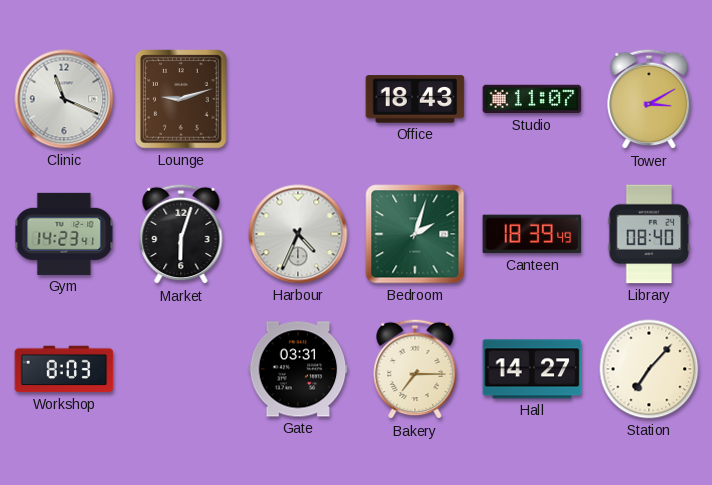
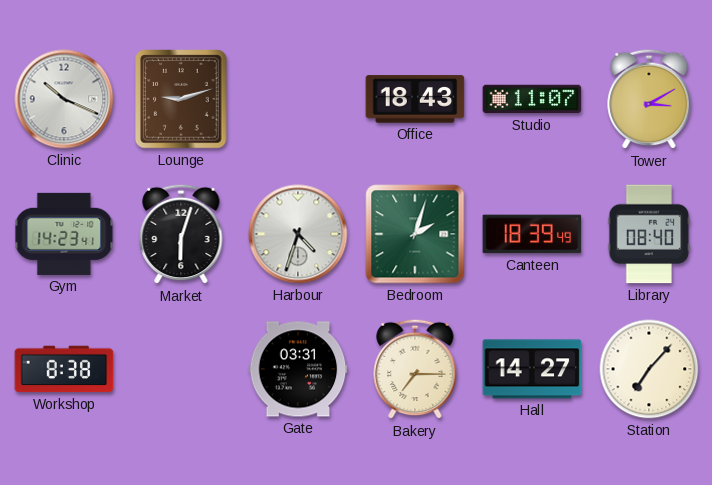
Clinic: 11:19 -> 10:19 (64, 99)
Harbour: 4:34 -> 4:33 (298, 234)
Workshop: 8:03 -> 8:38 (64, 369)
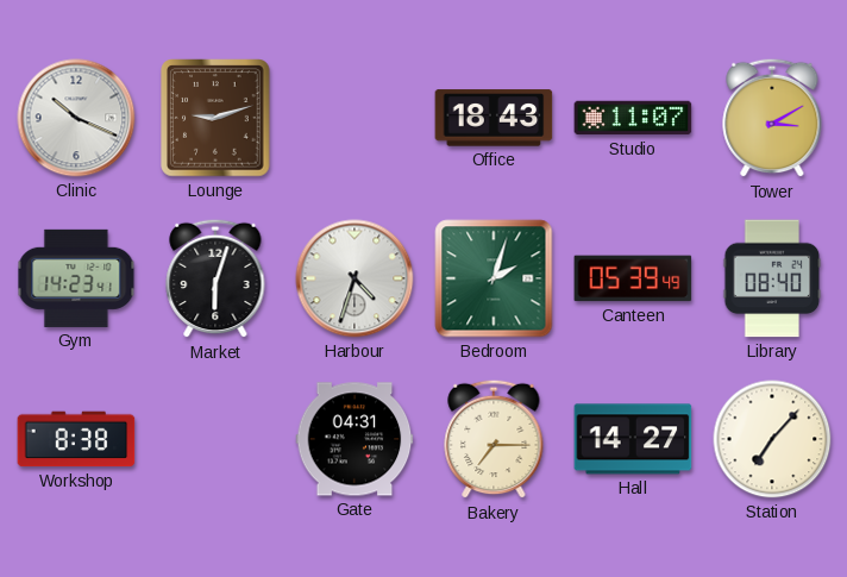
Canteen: 18:39 -> 05:39 (633, 278)
Gate: 03:31 -> 04:31 (355, 439)
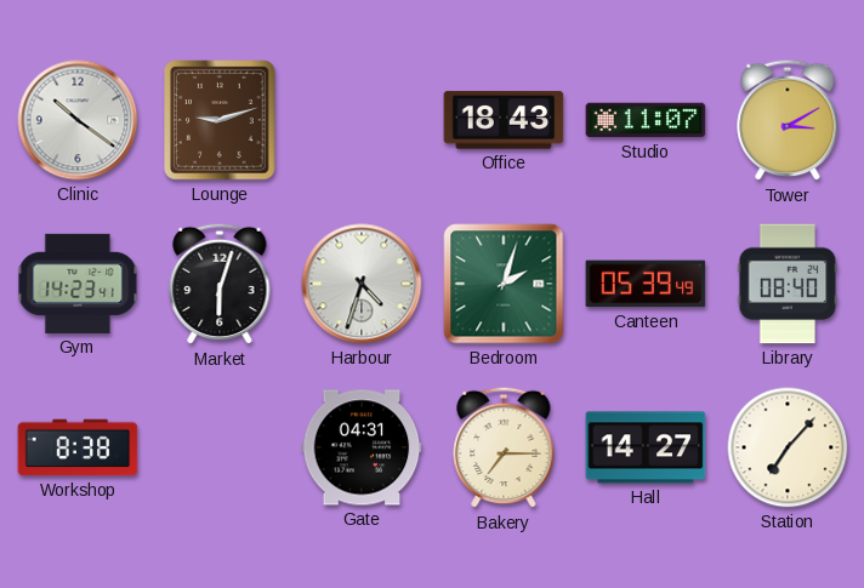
Clinic: 10:19 -> 10:21 (78, 120)
